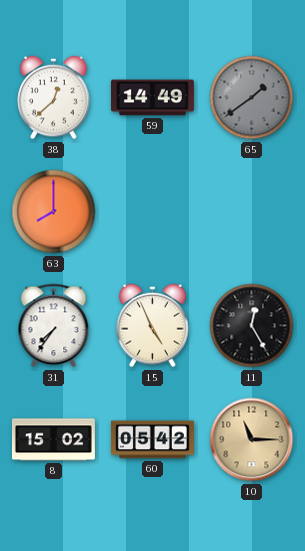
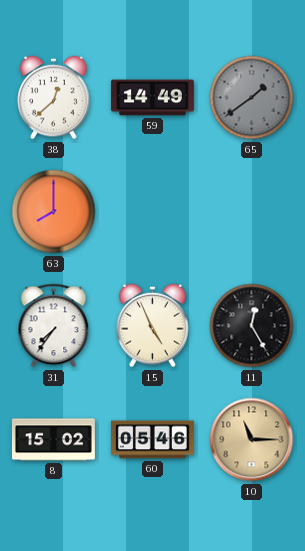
60: 05:42 -> 05:46 (152, 440)
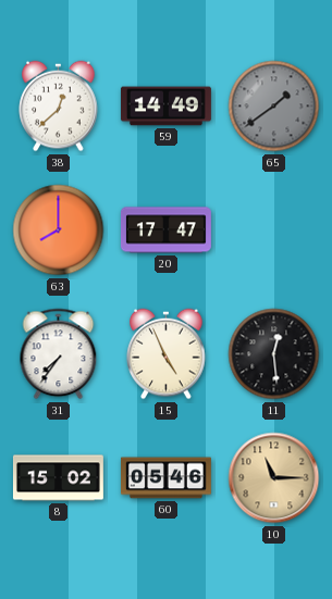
20: none -> 17:47 (165, 230)
11: 12:25 -> 12:29 (274, 354)
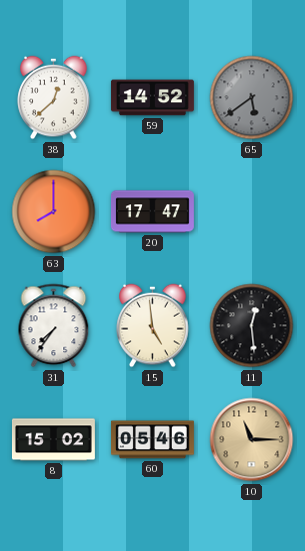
59: 14:49 -> 14:52 (152, 98)
65: 1:39 -> 5:39 (252, 98)
15: 4:56 -> 4:59 (153, 326)
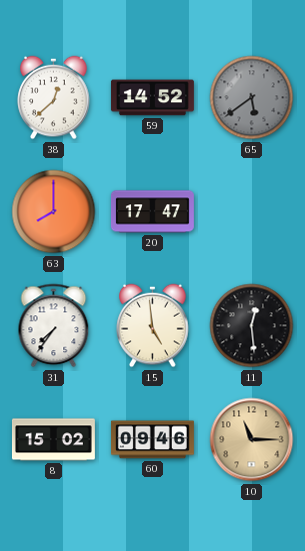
60: 05:46 -> 09:46 (152, 440)
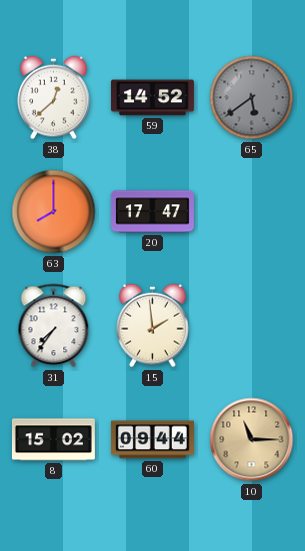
15: 4:59 -> 1:59 (153, 326)
11: 12:29 -> none (252, 326)
60: 09:46 -> 09:44 (152, 440)
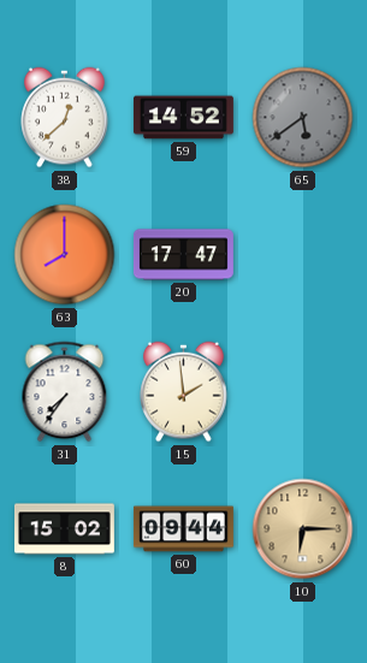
10: 11:15 -> 6:15 (303, 529)
